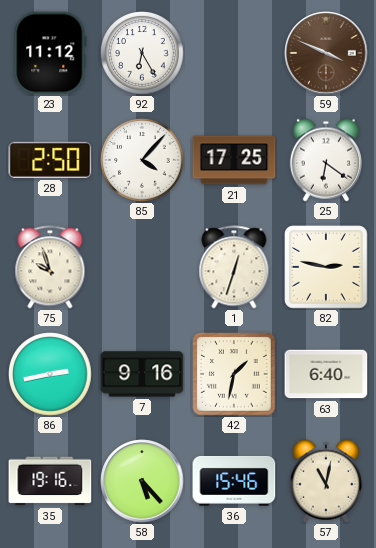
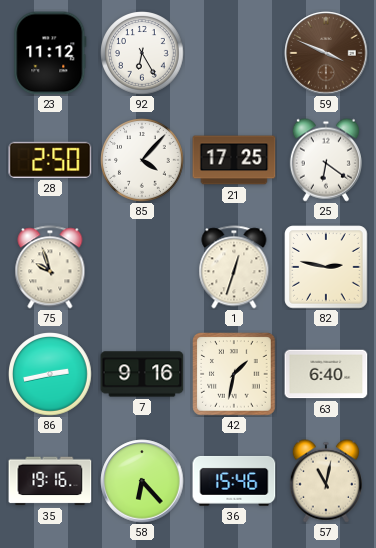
58: 5:23 -> 6:23 (142, 481)
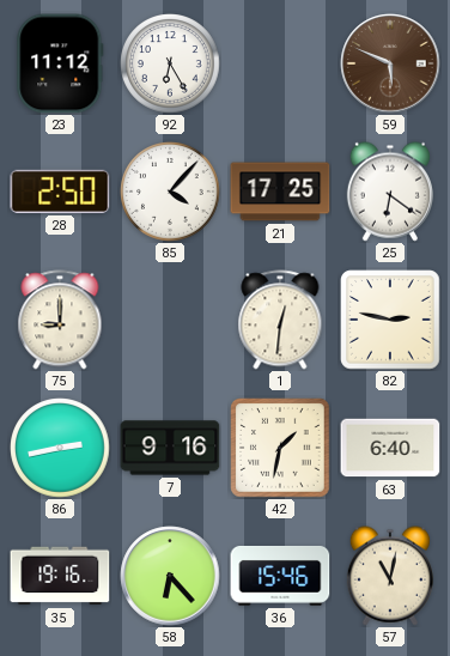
59: 3:49 -> 5:49 (390, 63)
75: 9:57 -> 9:00 (60, 320)
1: 12:33 -> 12:31 (280, 320)
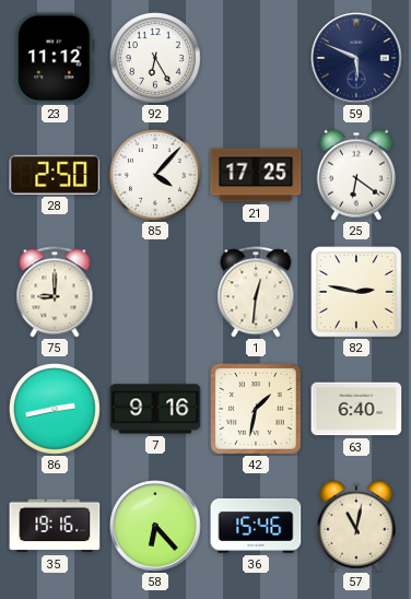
59 dial: brown -> navy (356, 58)
